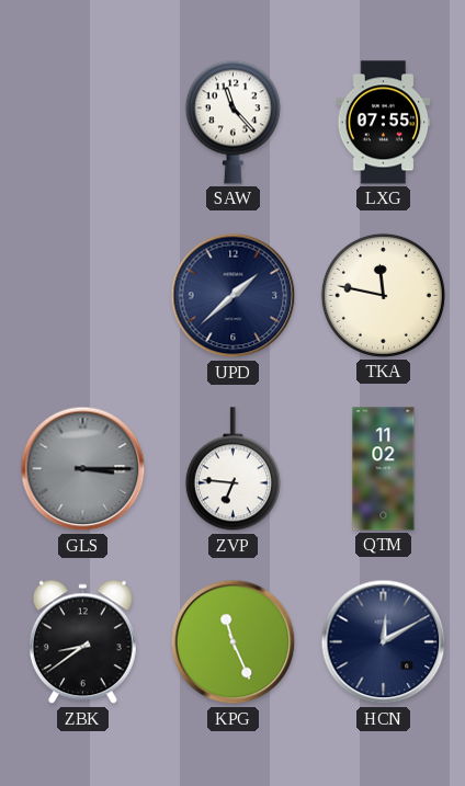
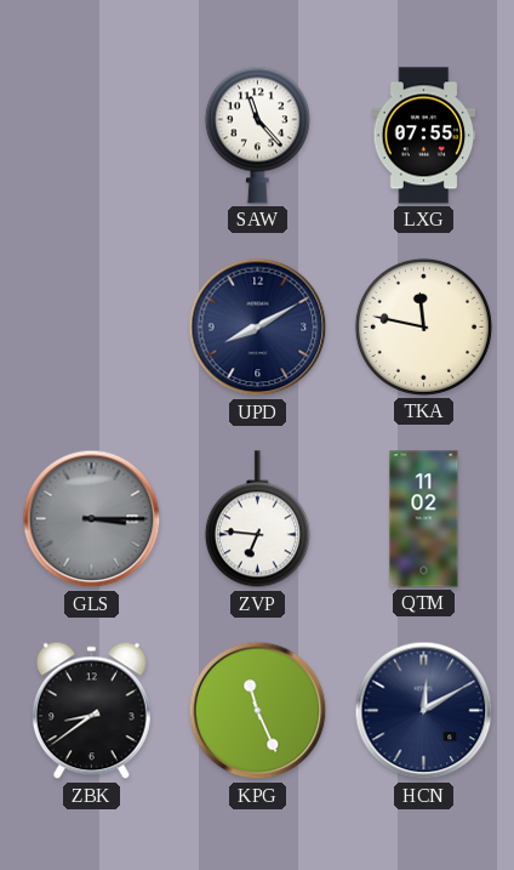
UPD: 1:38 -> 8:10 (258, 328)
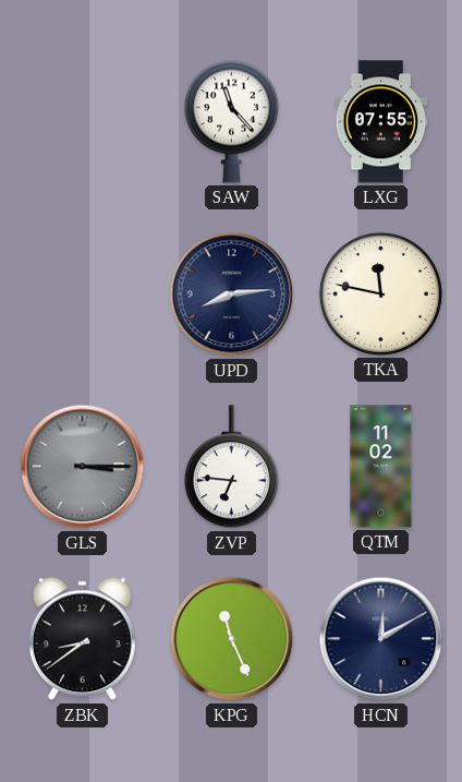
UPD: 8:10 -> 8:14 (232, 294)
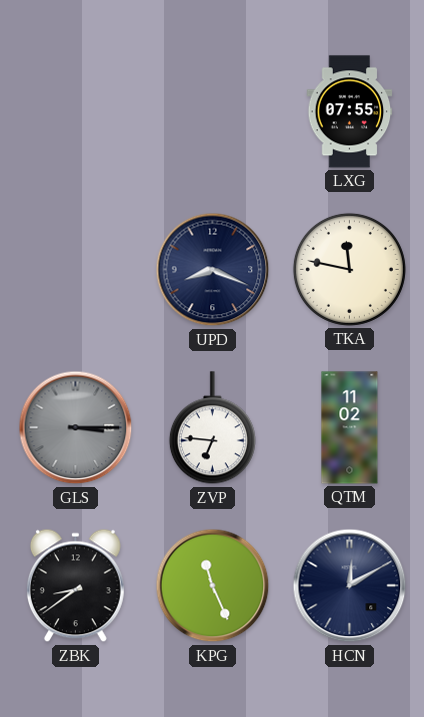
SAW: 11:23 -> none (231, 121)
UPD: 8:14 -> 8:19 (213, 270)
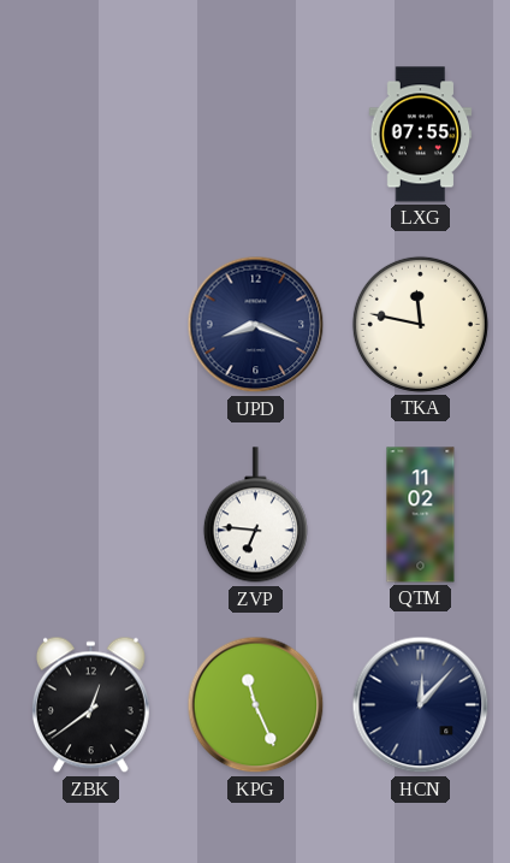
GLS: 3:15 -> none (76, 428)
ZBK: 8:39 -> 12:39 (90, 705)
HCN: 12:10 -> 12:07 (421, 705)
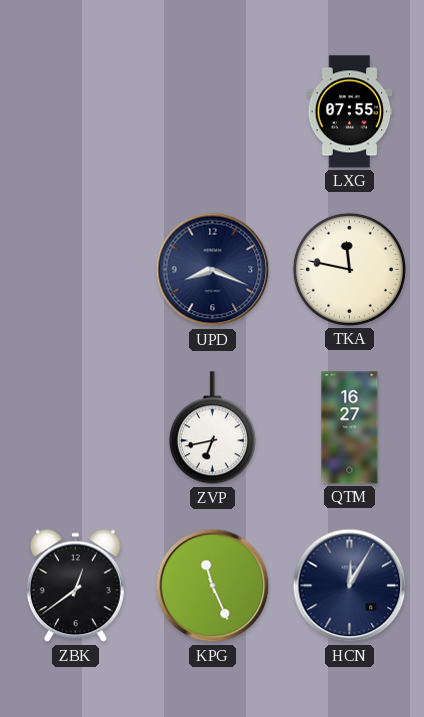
ZVP: 6:46 -> 6:43 (212, 428)
QTM: 11:02 -> 16:27 (350, 428)
HCN: 12:07 -> 12:05 (350, 586)
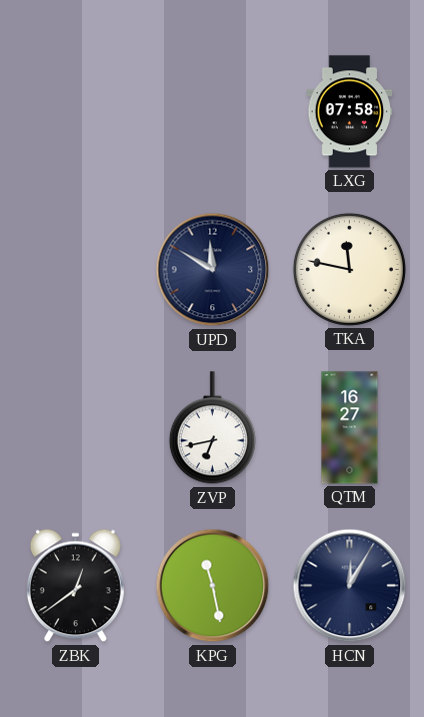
LXG: 07:55 -> 07:58 (350, 112)
UPD: 8:19 -> 11:50 (213, 270)
KPG: 11:26 -> 11:28 (213, 586)
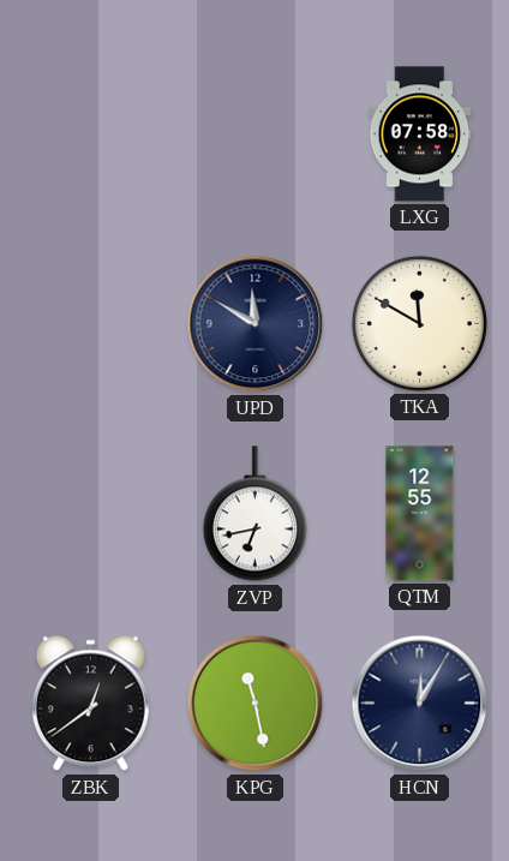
TKA: 11:47 -> 11:50 (419, 323)
QTM: 16:27 -> 12:55 (420, 514)
